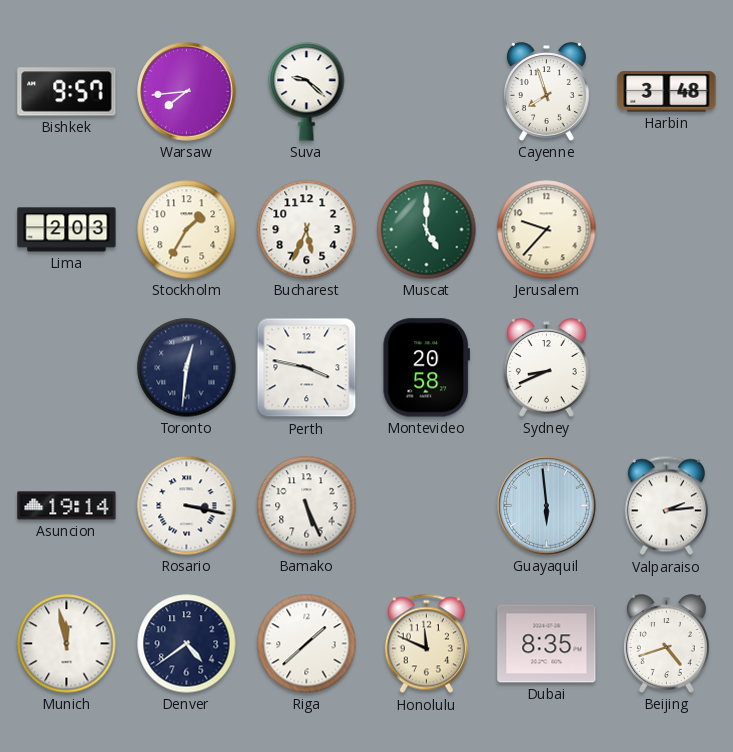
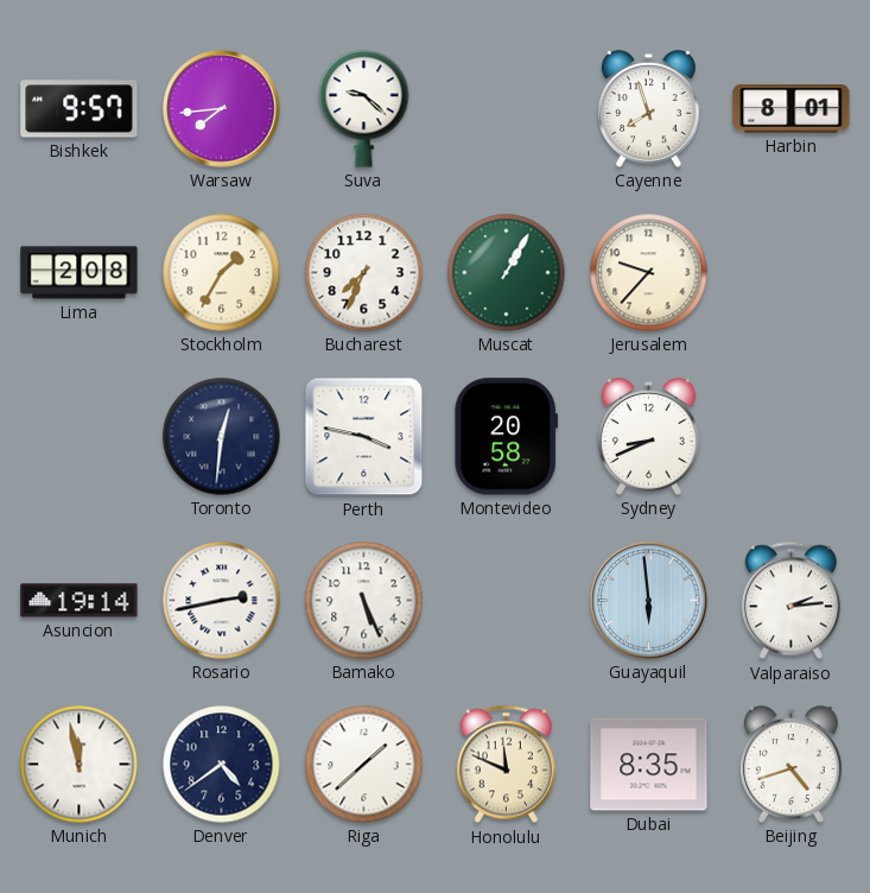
Harbin: 3:48 -> 8:01 (792, 109)
Lima: 2:03 -> 2:08 (80, 273)
Bucharest: 5:34 -> 7:34 (364, 273)
Muscat: 5:00 -> 1:05 (507, 273)
Rosario: 3:17 -> 2:43 (222, 601)
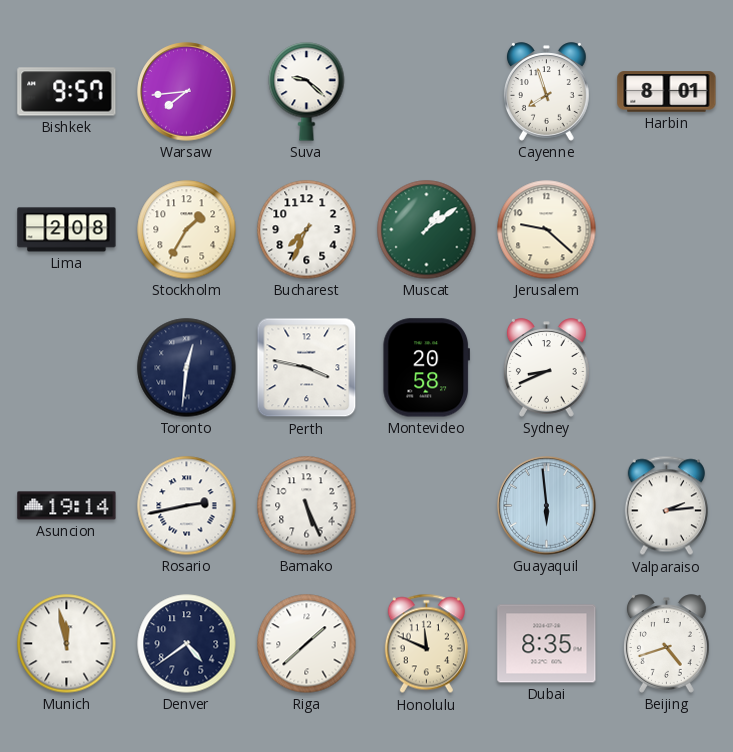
Muscat: 1:05 -> 1:09 (427, 230)
Jerusalem: 9:37 -> 9:22 (547, 230)
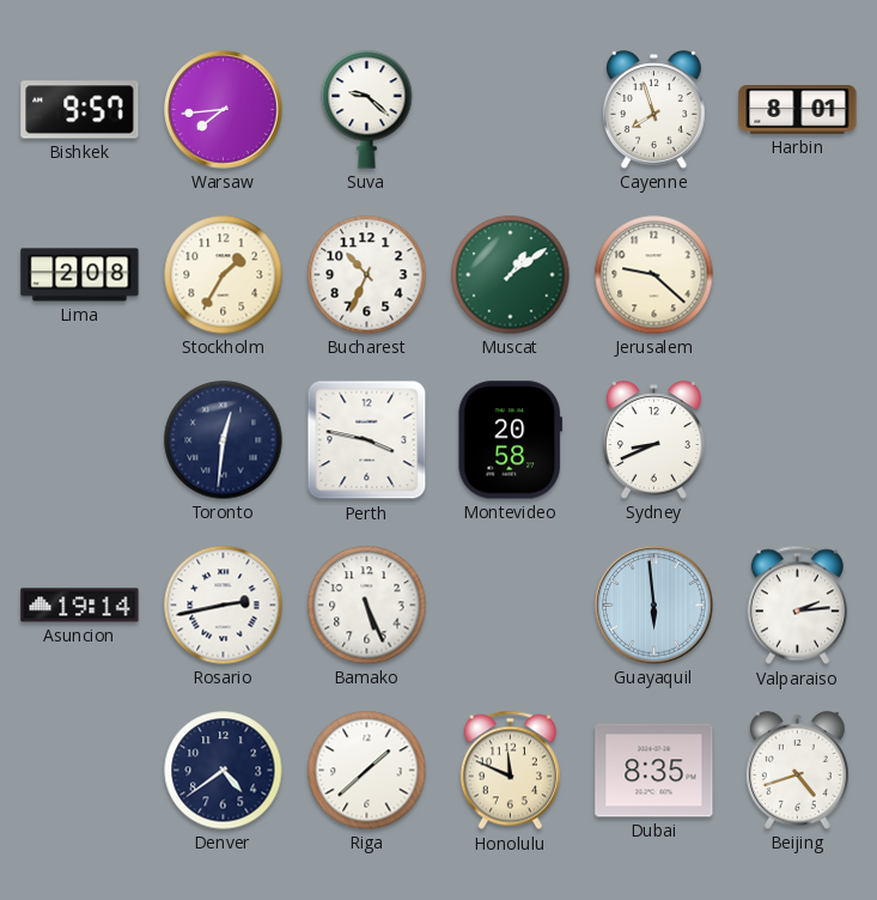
Bucharest: 7:34 -> 10:34 (367, 275)
Munich: 11:58 -> none (67, 644)
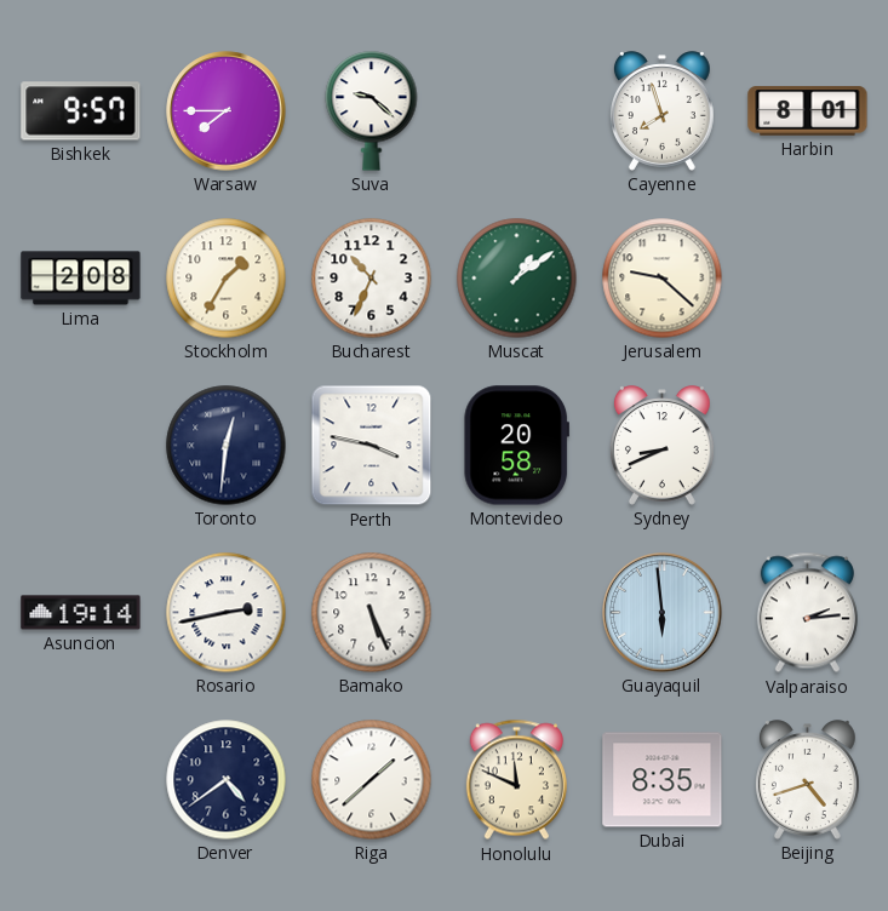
Warsaw: 7:44 -> 7:45 (227, 111)
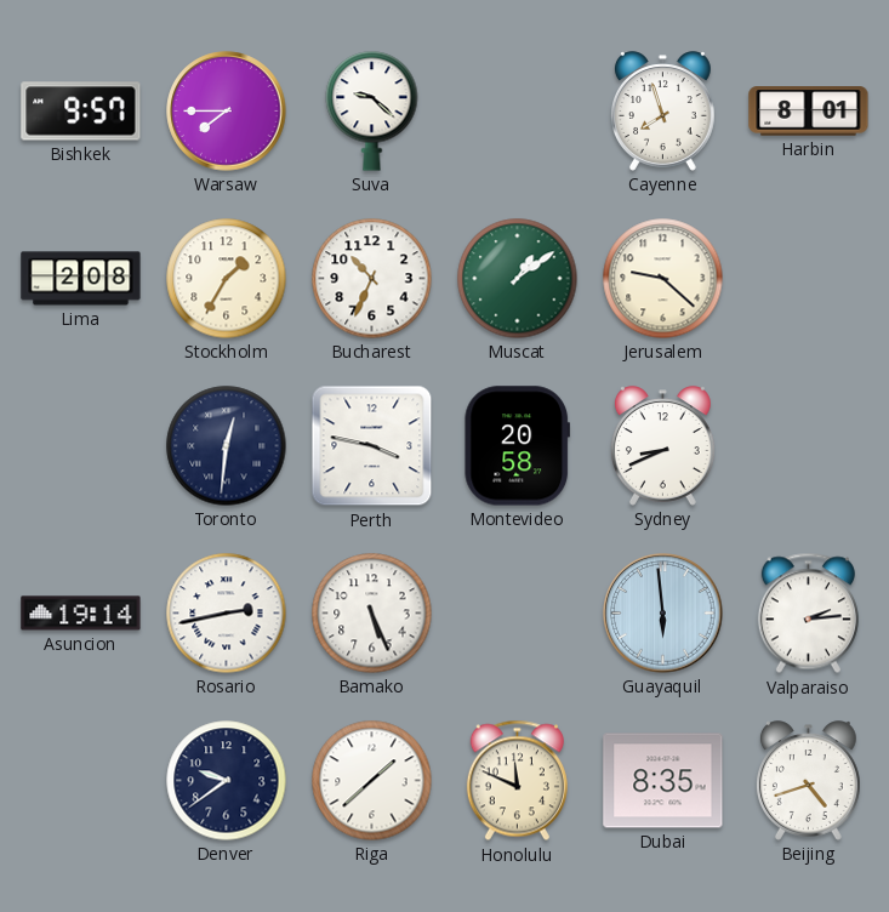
Denver: 4:39 -> 9:39 (227, 781)
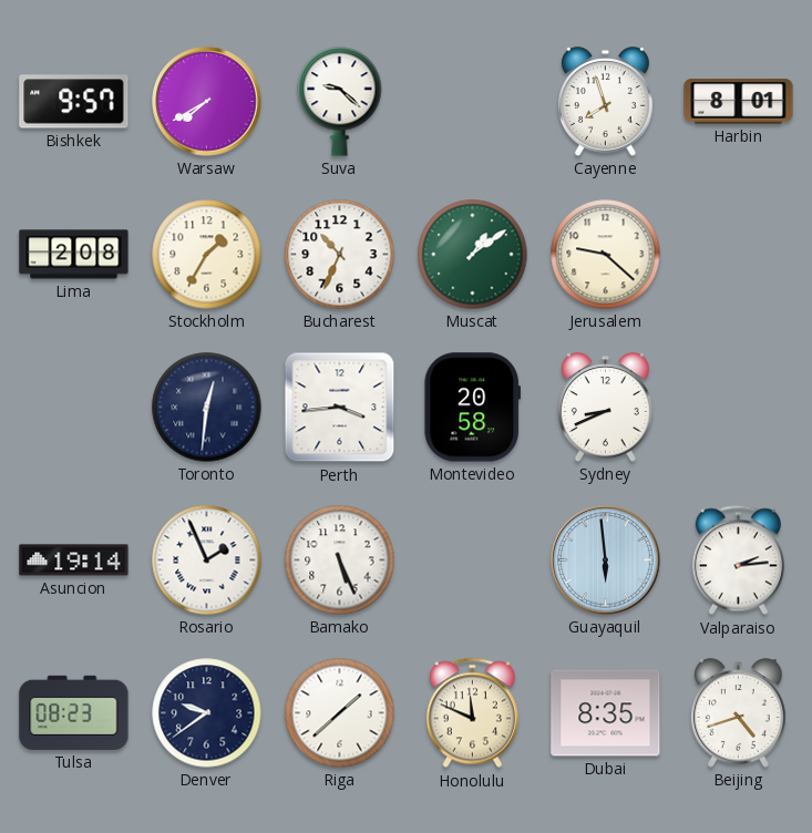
Warsaw: 7:45 -> 7:40 (207, 102)
Perth: 3:47 -> 3:44 (340, 408)
Rosario: 2:43 -> 1:56 (207, 561)
Tulsa: none -> 08:23 (74, 712)
